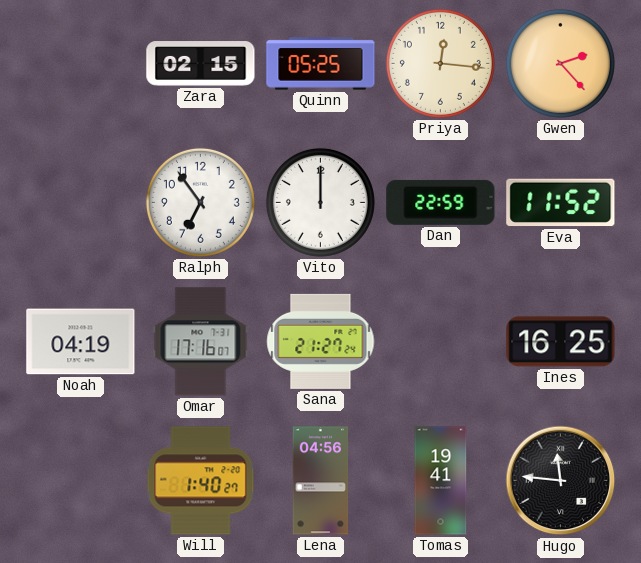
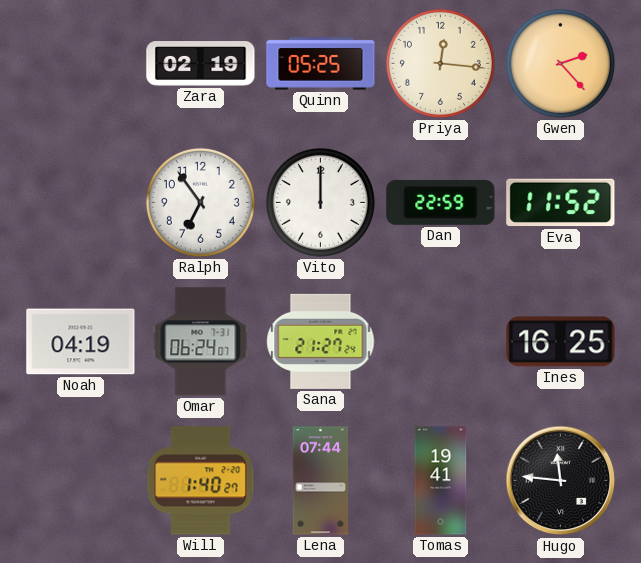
Zara: 02:15 -> 02:19 (201, 64)
Omar: 17:16 -> 06:24 (201, 342)
Lena: 04:56 -> 07:44 (321, 481)
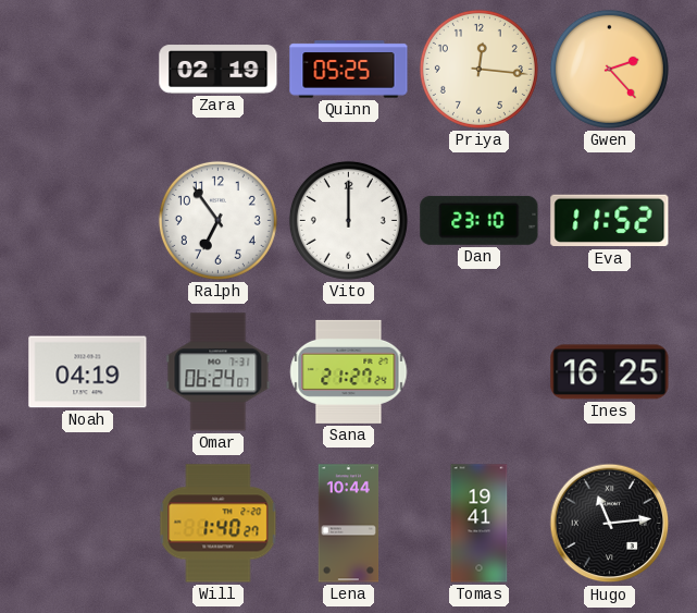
Dan: 22:59 -> 23:10 (480, 220)
Lena: 07:44 -> 10:44 (349, 524)
Hugo: 11:46 -> 11:14 (610, 524)
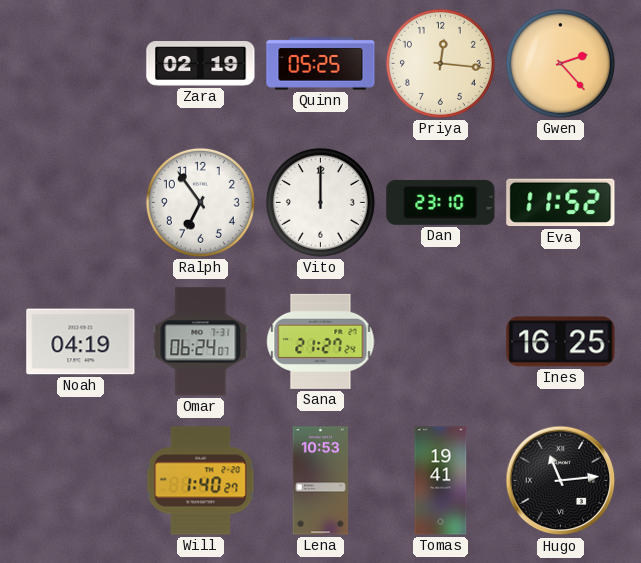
Lena: 10:44 -> 10:53 (321, 481)
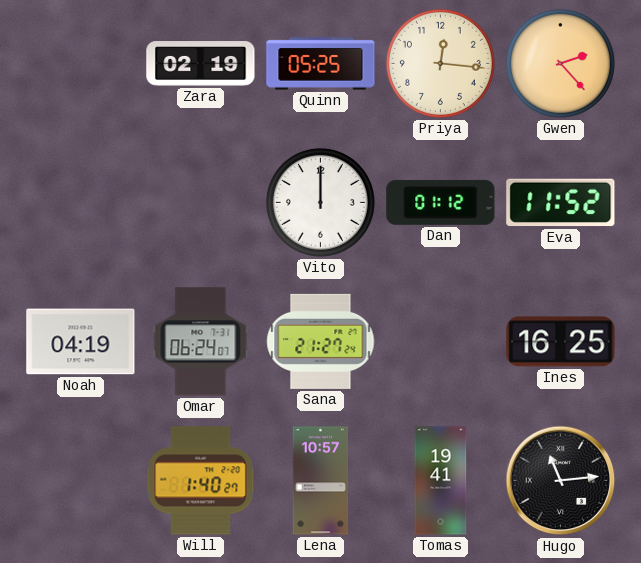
Ralph: 6:54 -> none (200, 202)
Dan: 23:10 -> 01:12 (441, 202)
Lena: 10:53 -> 10:57 (321, 481)
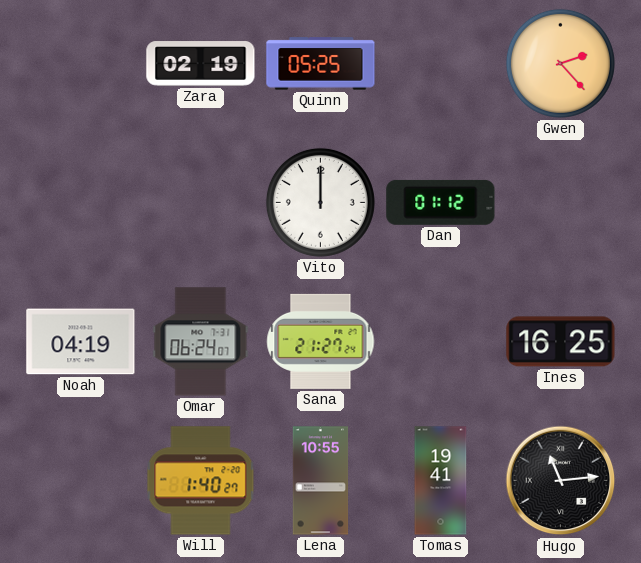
Priya: 12:16 -> none (440, 63)
Eva: 11:52 -> none (561, 203)
Lena: 10:57 -> 10:55 (321, 481)
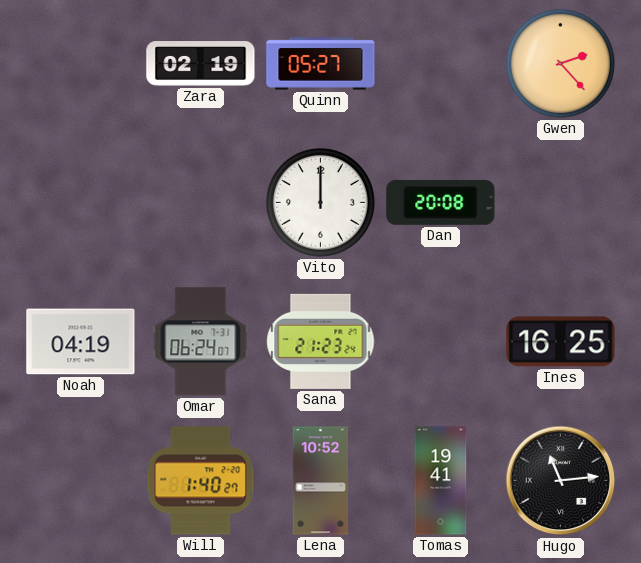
Quinn: 05:25 -> 05:27 (321, 64)
Dan: 01:12 -> 20:08 (441, 202)
Sana: 21:27 -> 21:23 (321, 341)
Lena: 10:55 -> 10:52 (321, 481)
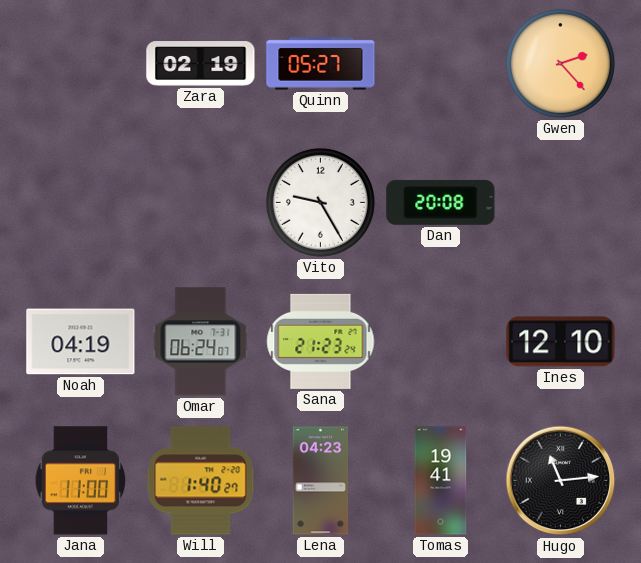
Vito: 12:00 -> 9:25 (320, 202)
Ines: 16:25 -> 12:10 (561, 342)
Jana: none -> 11:00 (81, 481)
Lena: 10:52 -> 04:23 (321, 481)
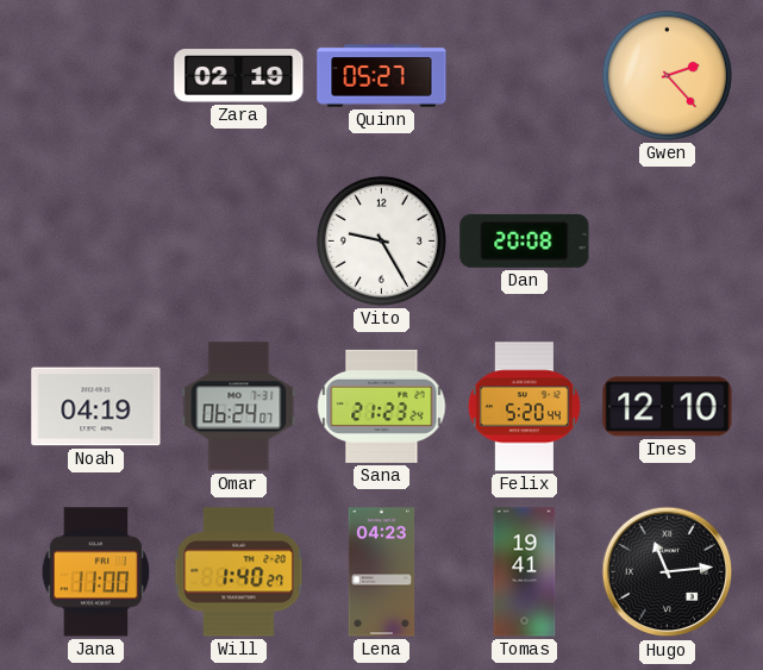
Felix: none -> 5:20 (524, 407)
